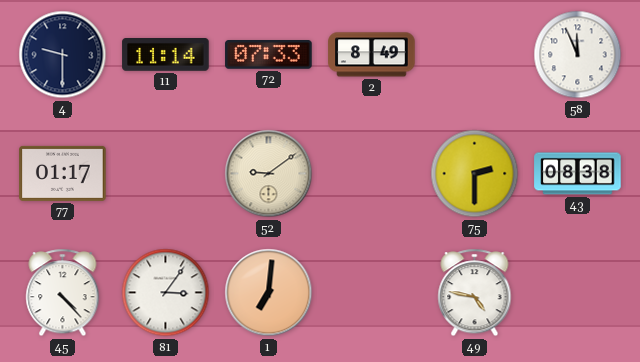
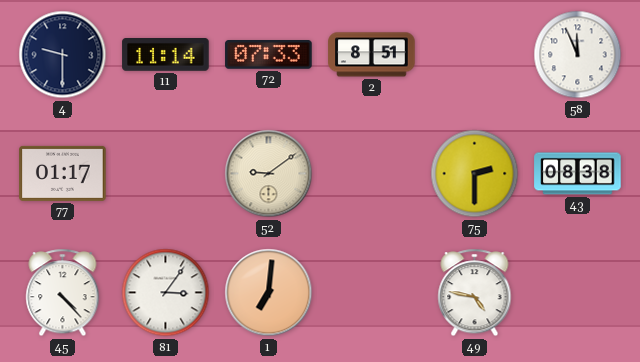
2: 8:49 -> 8:51 (372, 55)
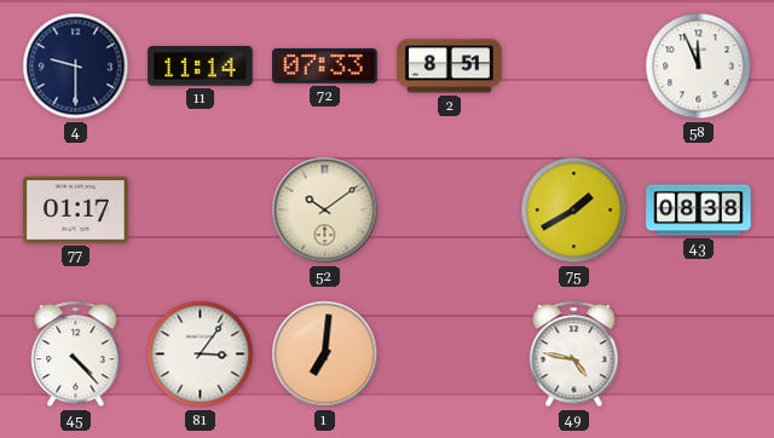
52: 9:09 -> 10:09 (325, 211)
75: 2:30 -> 1:40 (574, 211)
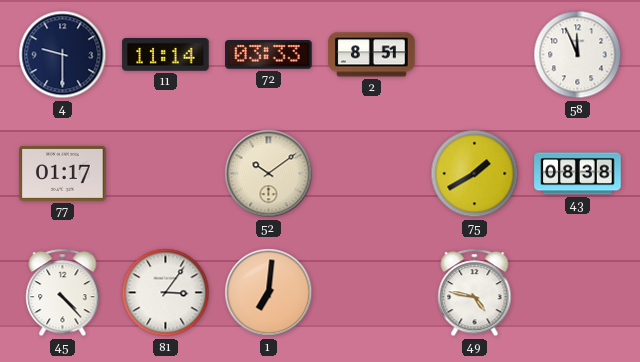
72: 07:33 -> 03:33 (269, 55)
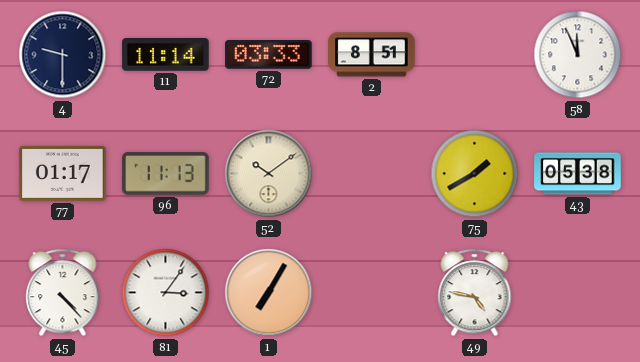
96: none -> 11:13 (166, 174)
43: 08:38 -> 05:38 (578, 174)
1: 7:01 -> 7:05 (269, 293)
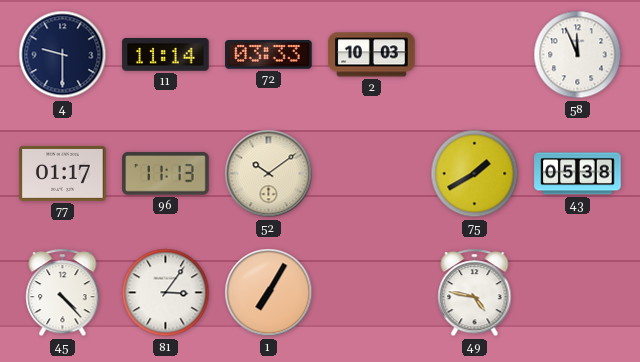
2: 8:51 -> 10:03 (372, 55)
